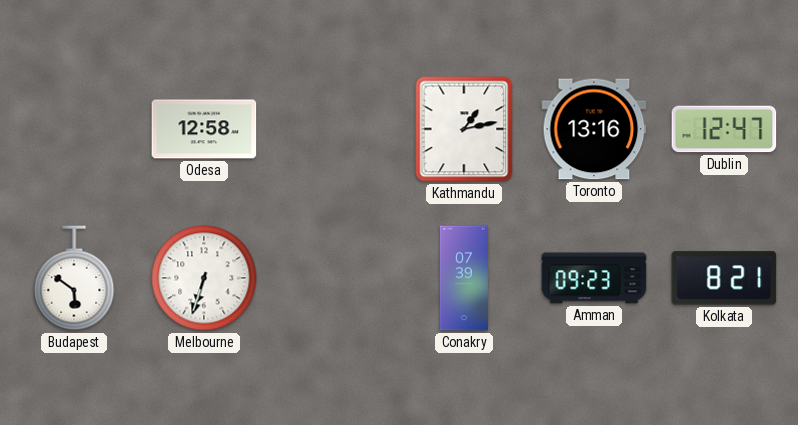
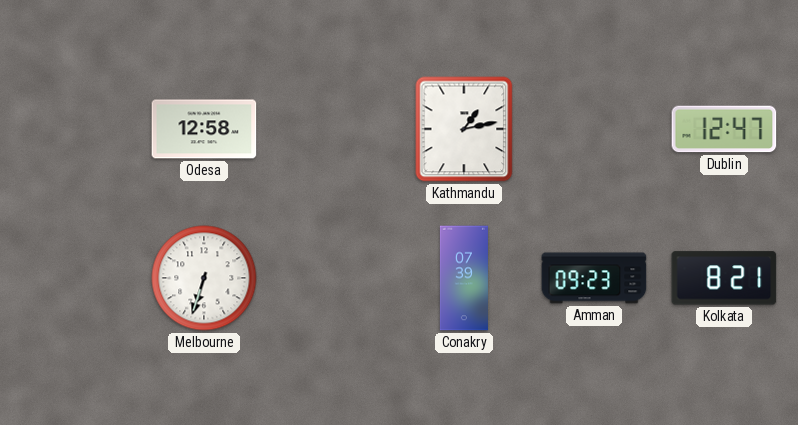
Toronto: 13:16 -> none (594, 129)
Budapest: 5:51 -> none (74, 278)
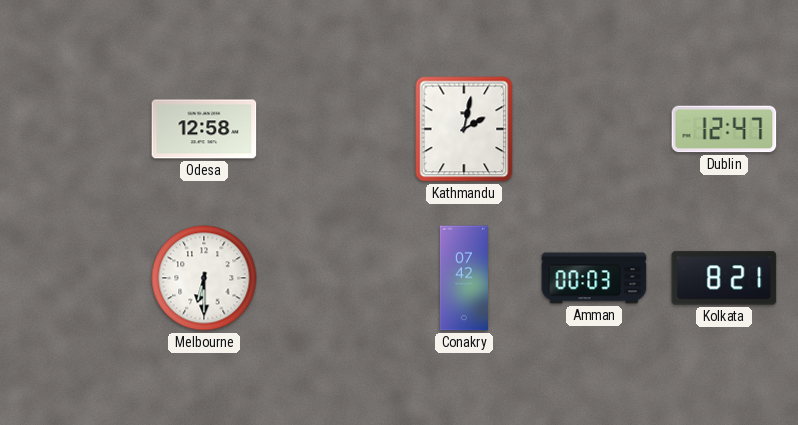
Kathmandu: 1:13 -> 2:02 (464, 129)
Melbourne: 6:33 -> 6:30 (204, 278)
Conakry: 07:39 -> 07:42 (464, 278)
Amman: 09:23 -> 00:03 (594, 278)
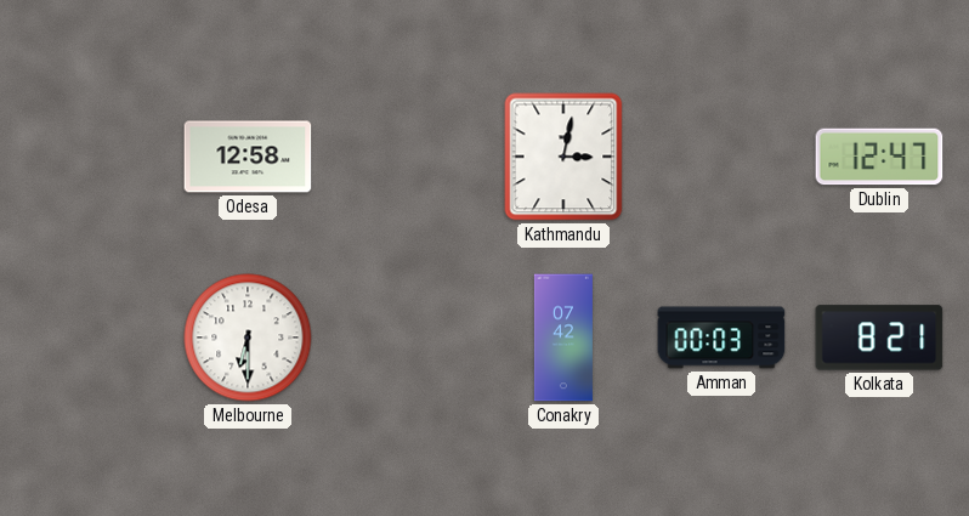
Kathmandu: 2:02 -> 3:02 (563, 157)
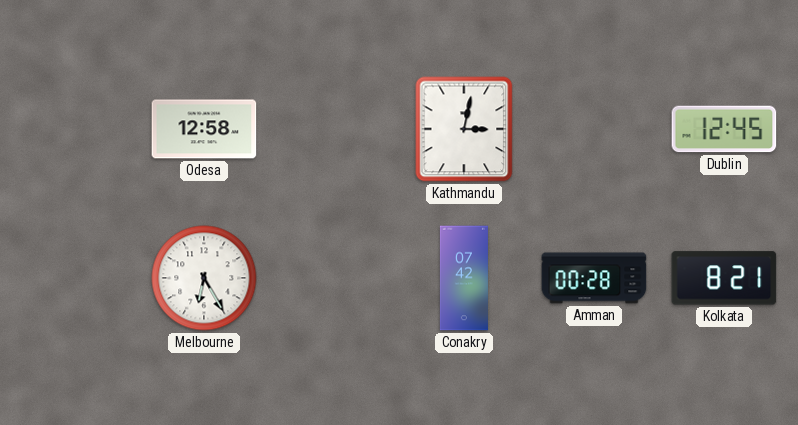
Dublin: 12:47 -> 12:45 (724, 129)
Melbourne: 6:30 -> 6:25 (204, 278)
Amman: 00:03 -> 00:28 (594, 278)
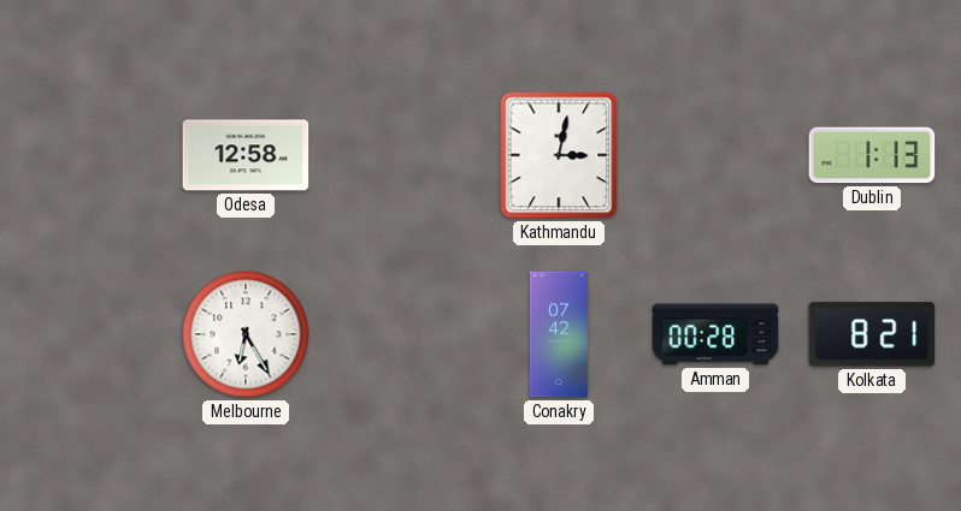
Dublin: 12:45 -> 1:13 (872, 155)
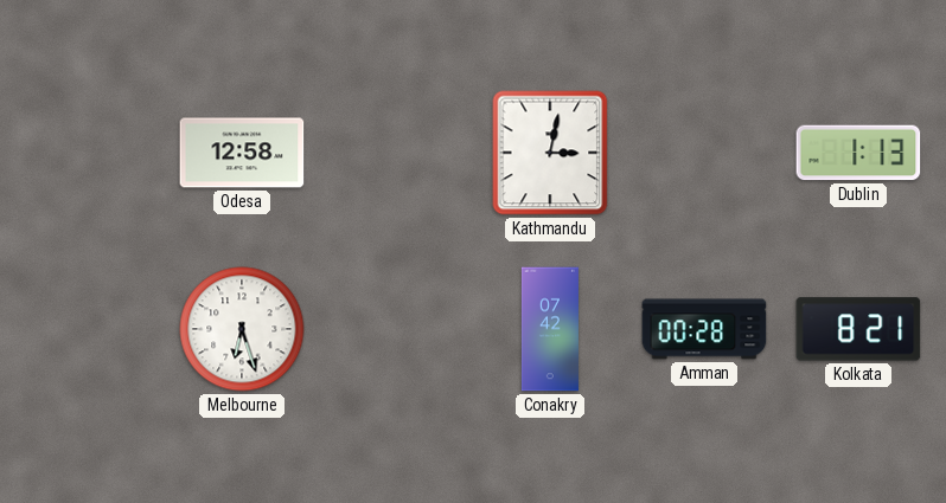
Melbourne: 6:25 -> 6:27 (242, 329)
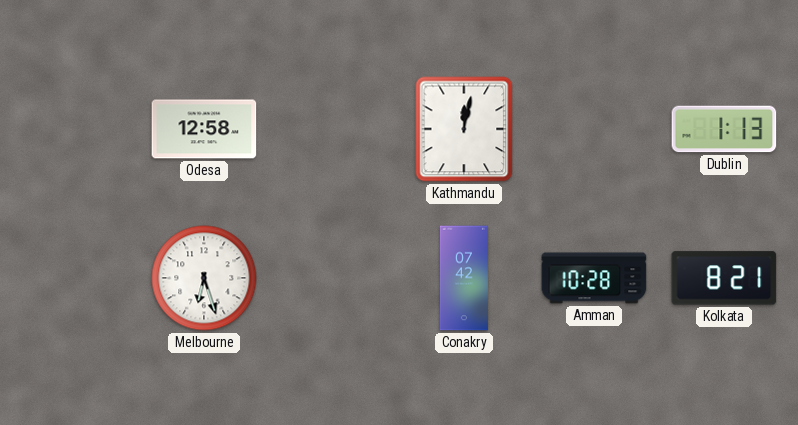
Kathmandu: 3:02 -> 12:02 (464, 129)
Amman: 00:28 -> 10:28 (594, 278)
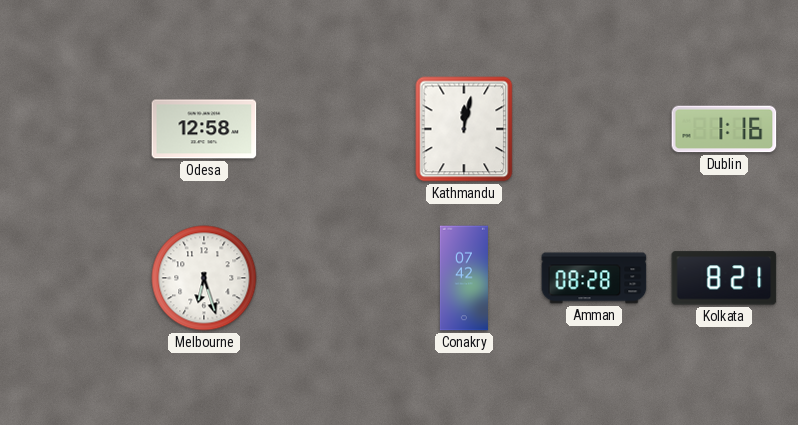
Dublin: 1:13 -> 1:16 (724, 129)
Amman: 10:28 -> 08:28 (594, 278)
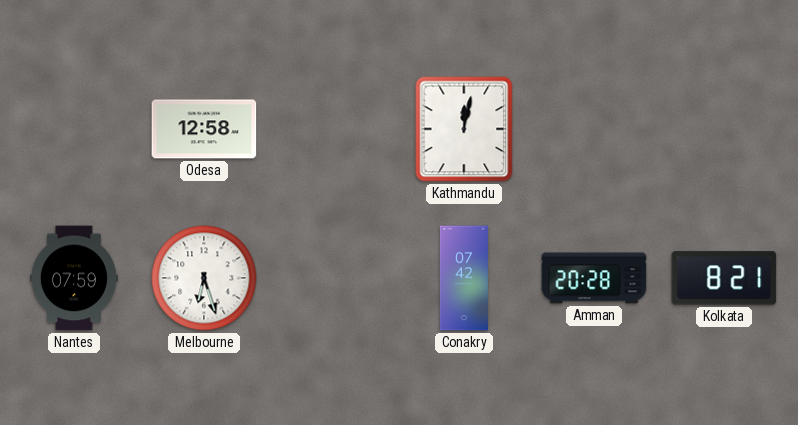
Dublin: 1:16 -> none (724, 129)
Nantes: none -> 07:59 (74, 278)
Amman: 08:28 -> 20:28 (594, 278)
